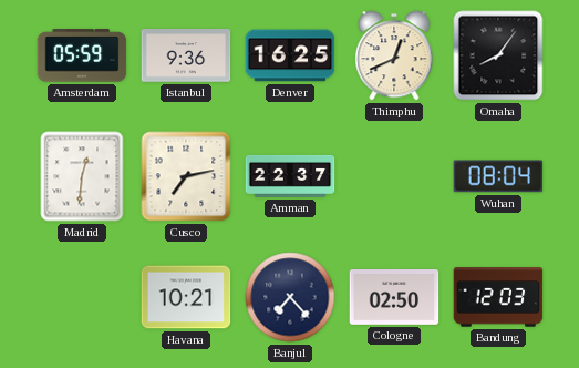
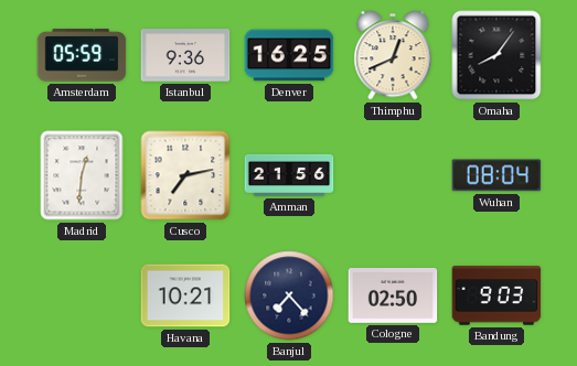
Amman: 22:37 -> 21:56 (289, 175)
Bandung: 12:03 -> 9:03 (496, 295)
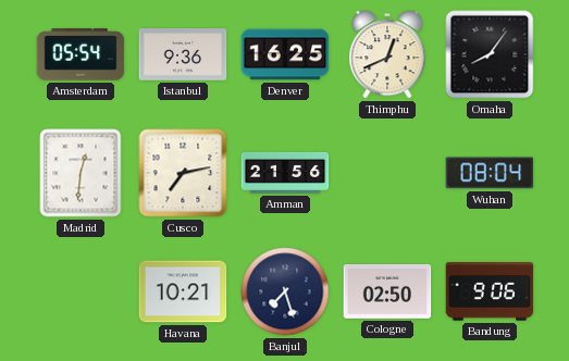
Amsterdam: 05:59 -> 05:54 (81, 54)
Banjul: 7:23 -> 7:27 (285, 291)
Bandung: 9:03 -> 9:06 (490, 291)
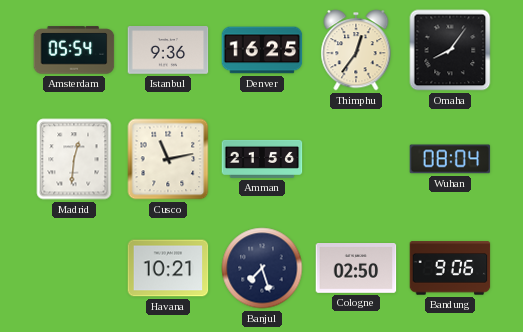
Thimphu: 12:41 -> 12:36 (356, 50)
Cusco: 7:13 -> 11:13 (168, 159)
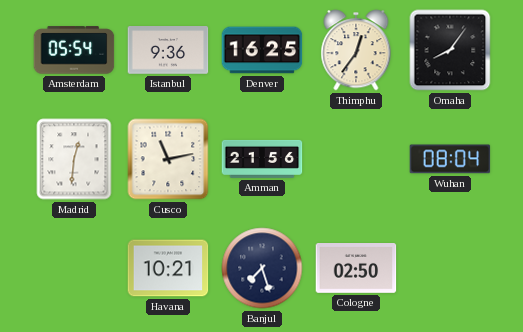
Bandung: 9:06 -> none (450, 268)
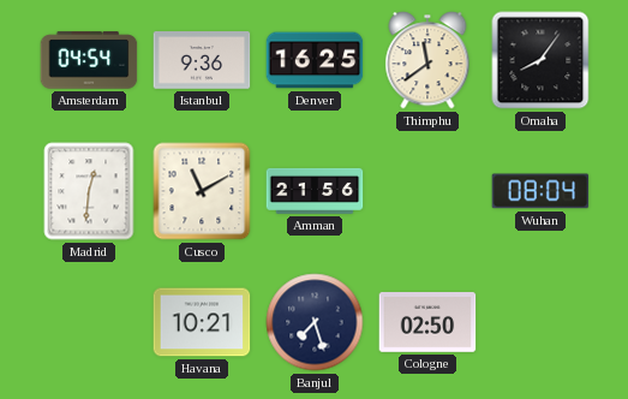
Amsterdam: 05:54 -> 04:54 (89, 60)
Thimphu: 12:36 -> 11:39 (427, 60)
Cusco: 11:13 -> 11:10 (202, 191)
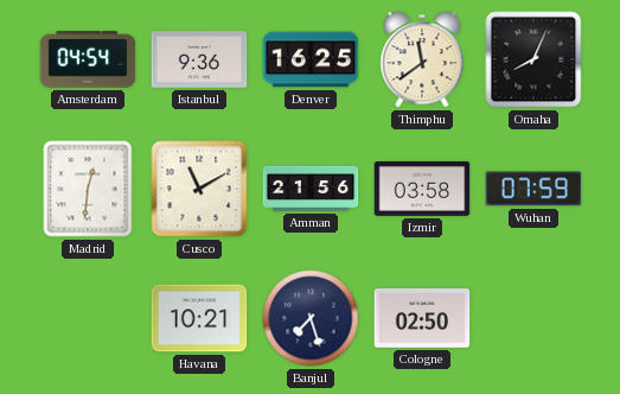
Omaha: 8:06 -> 8:04 (533, 59)
Izmir: none -> 03:58 (422, 189)
Wuhan: 08:04 -> 07:59 (533, 189)
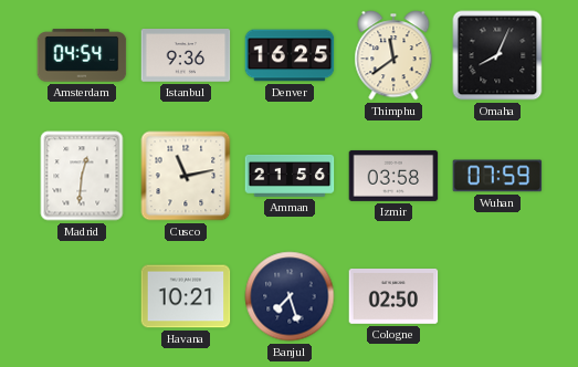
Cusco: 11:10 -> 11:13 (186, 176)
